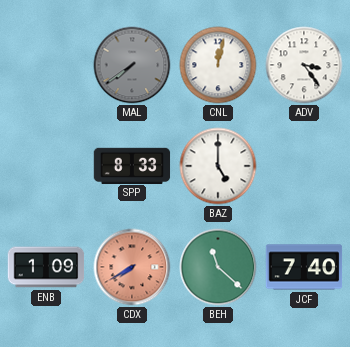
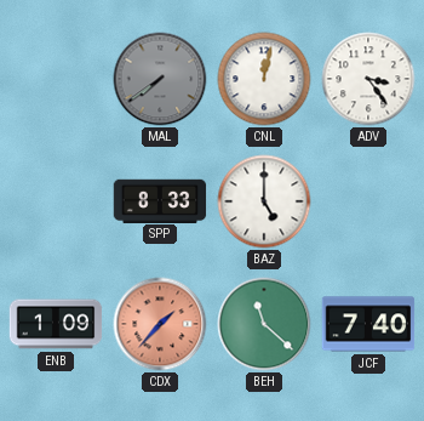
CDX: 7:40 -> 1:37 (160, 324)
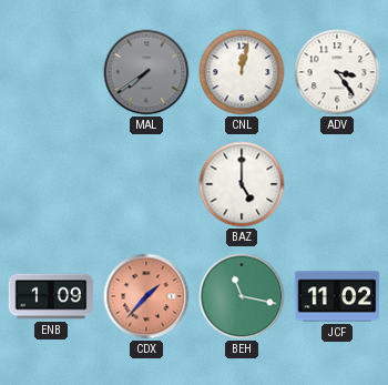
SPP: 8:33 -> none (160, 200)
BEH: 11:22 -> 11:17 (242, 296)
JCF: 7:40 -> 11:02 (337, 296)
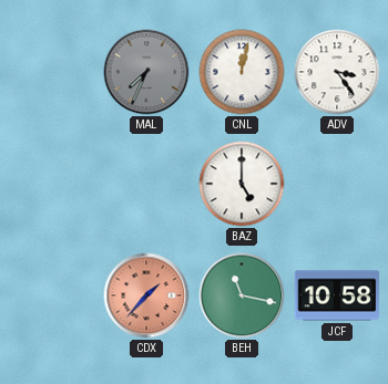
MAL: 7:39 -> 7:34 (146, 72)
ENB: 1:09 -> none (51, 296)
JCF: 11:02 -> 10:58 (337, 295)
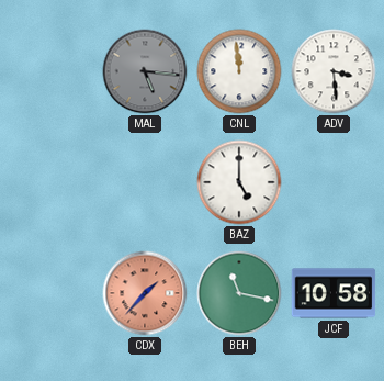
MAL: 7:34 -> 5:16 (145, 71)
CNL: 12:02 -> 11:59 (239, 71)
ADV: 3:24 -> 3:29 (334, 71)
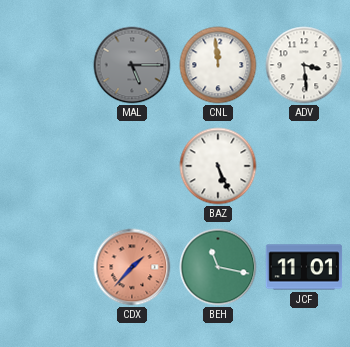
MAL: 5:16 -> 5:15 (132, 65)
BAZ: 5:00 -> 5:26 (218, 166)
JCF: 10:58 -> 11:01 (304, 267)
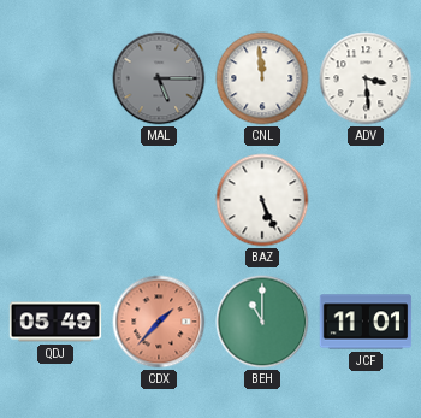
QDJ: none -> 05:49 (55, 322)
BEH: 11:17 -> 11:00 (262, 322)
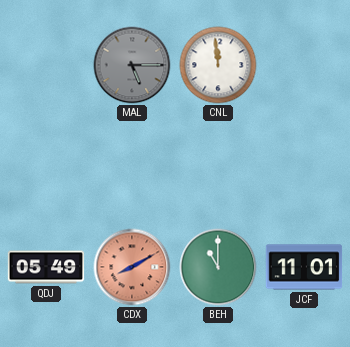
ADV: 3:29 -> none (366, 78)
BAZ: 5:26 -> none (262, 200)
CDX: 1:37 -> 8:10 (132, 267)
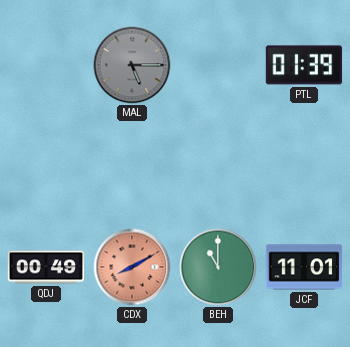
CNL: 11:59 -> none (218, 65)
PTL: none -> 01:39 (304, 65)
QDJ: 05:49 -> 00:49 (46, 267)
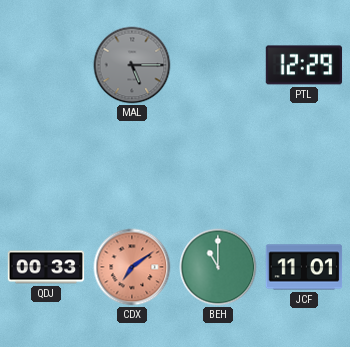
PTL: 01:39 -> 12:29 (304, 65)
QDJ: 00:49 -> 00:33 (46, 267)
CDX: 8:10 -> 7:09 (132, 267)
